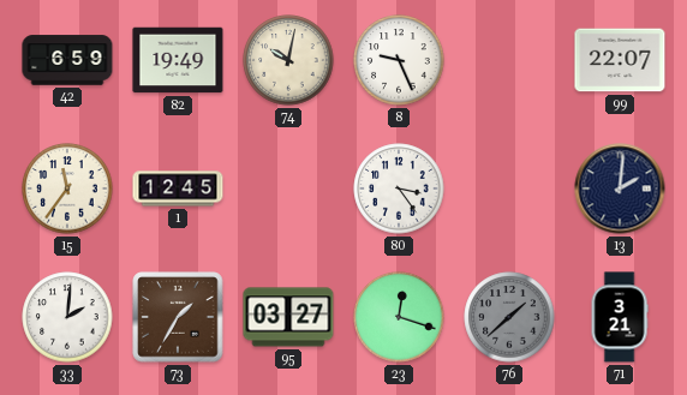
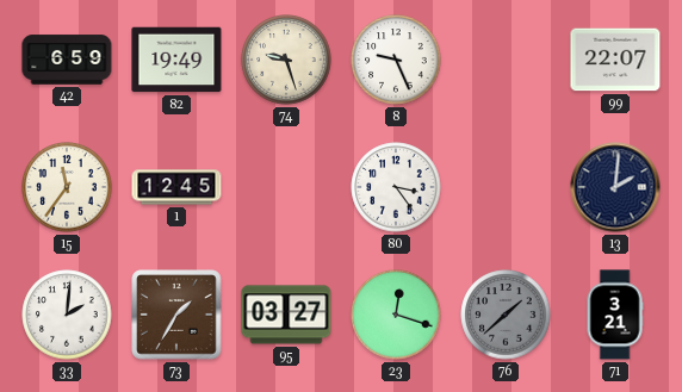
74: 10:02 -> 9:27 (286, 60)
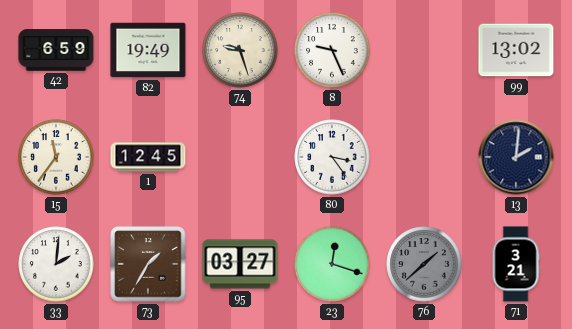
99: 22:07 -> 13:02 (516, 50)
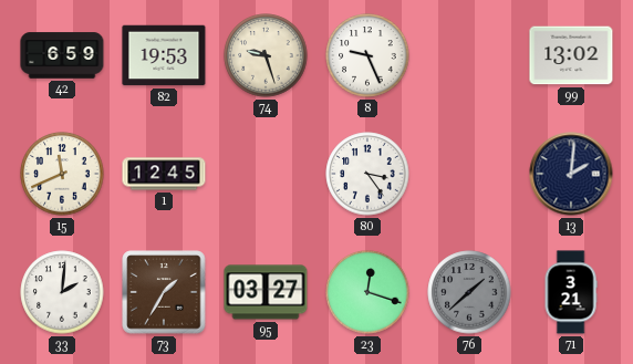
82: 19:49 -> 19:53 (164, 55)
15: 11:36 -> 11:41 (62, 174)
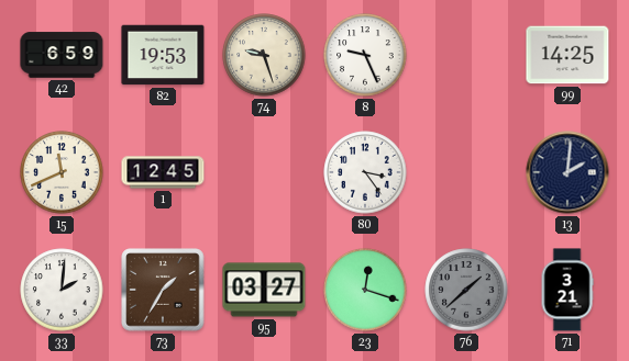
99: 13:02 -> 14:25 (567, 55)
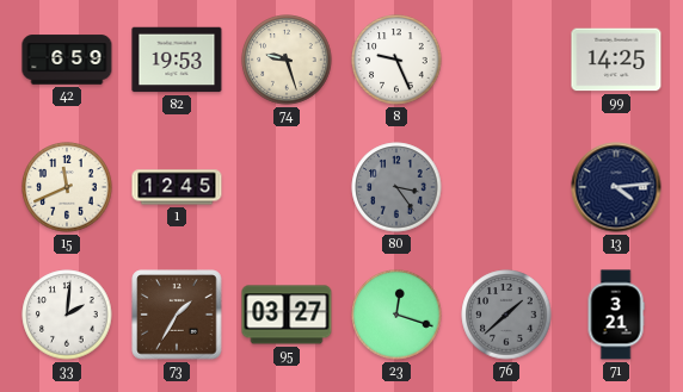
80 dial: white -> grey (396, 187)
13: 2:01 -> 4:14 (616, 187)
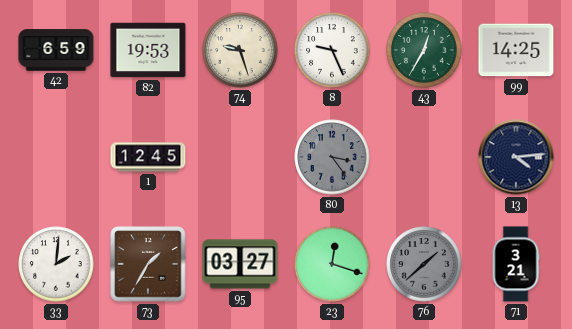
43: none -> 12:35 (424, 50)
15: 11:41 -> none (67, 187)
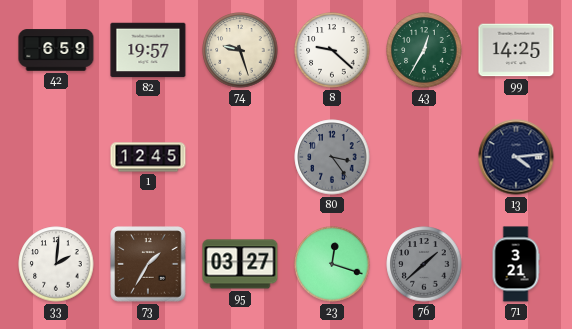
82: 19:53 -> 19:57 (148, 50)
8: 9:26 -> 9:22 (332, 50)
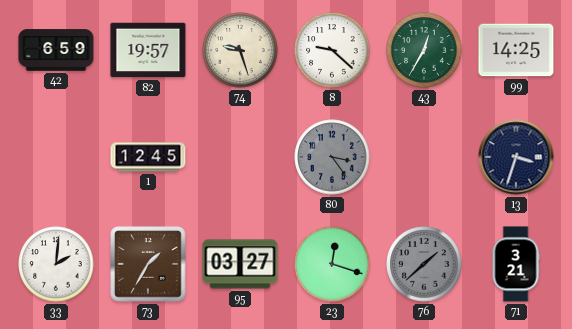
13: 4:14 -> 3:33 (516, 157)
